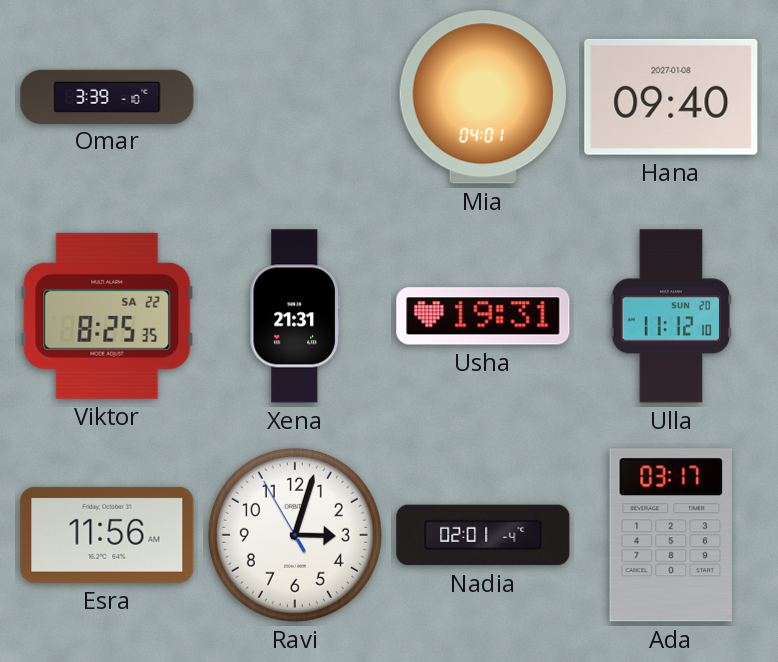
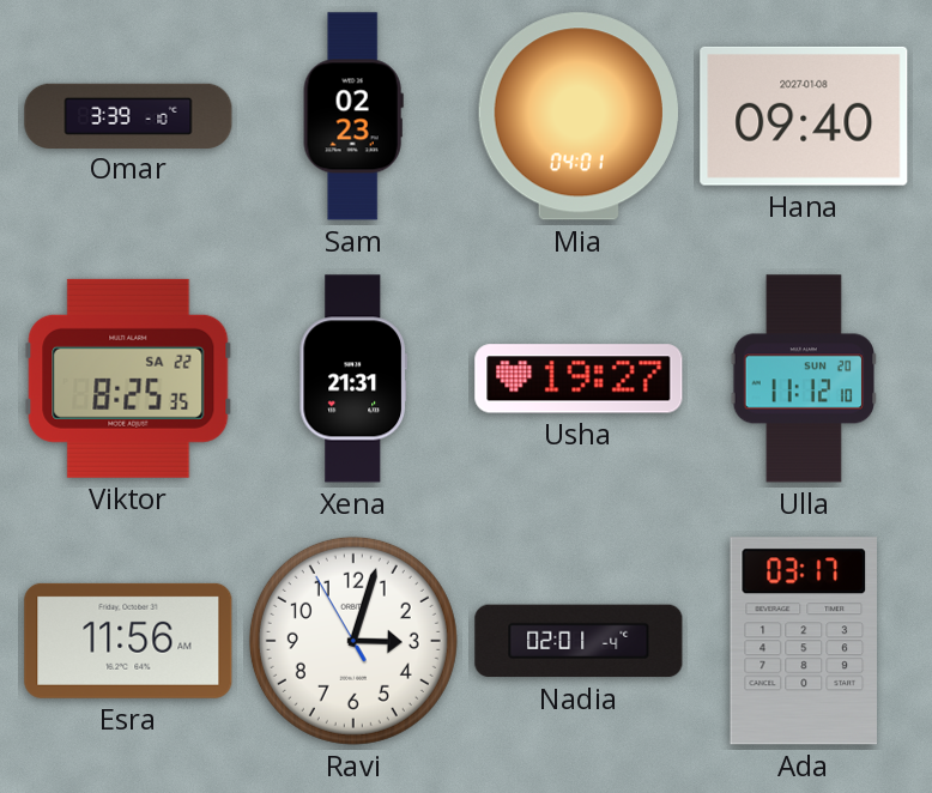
Sam: none -> 02:23 (353, 116)
Usha: 19:31 -> 19:27 (579, 379)
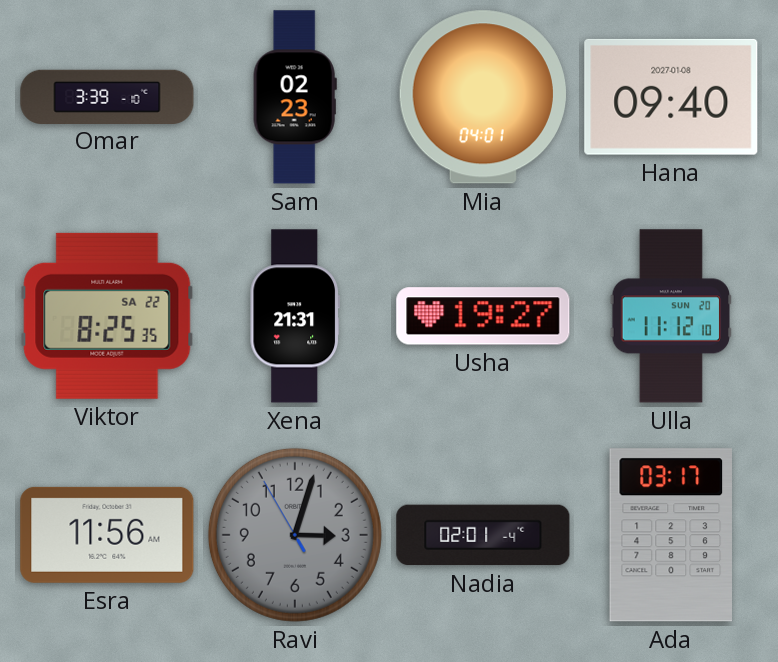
Ravi dial: white -> grey (295, 535)
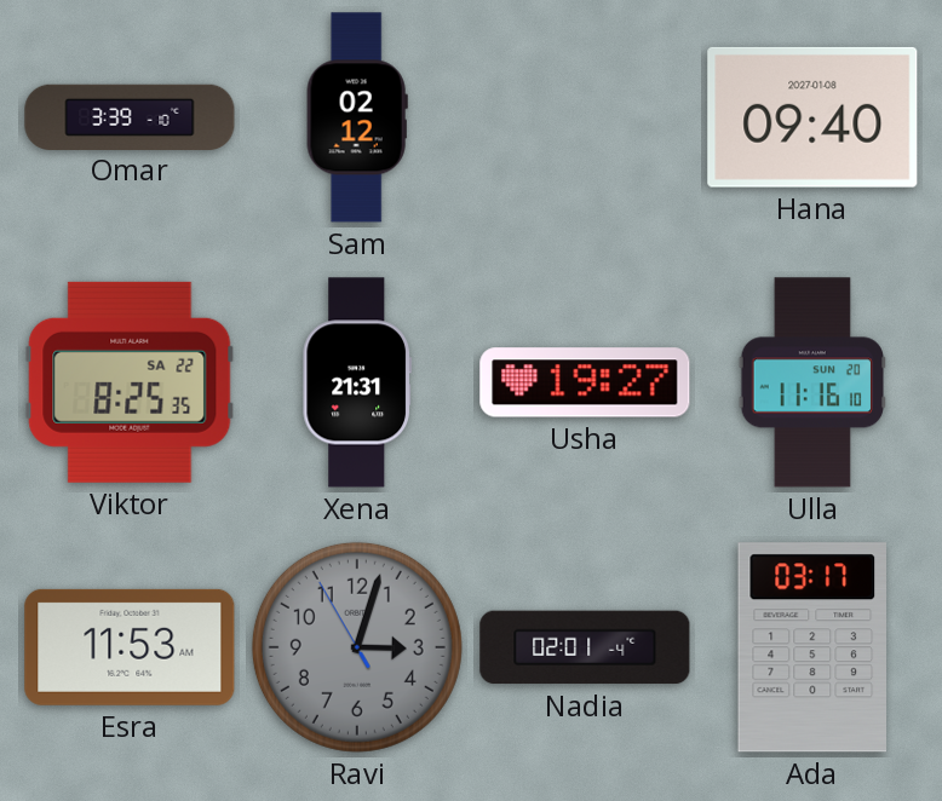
Sam: 02:23 -> 02:12 (357, 117)
Mia: 04:01 -> none (483, 97)
Ulla: 11:12 -> 11:16 (811, 382)
Esra: 11:56 -> 11:53 (130, 647)
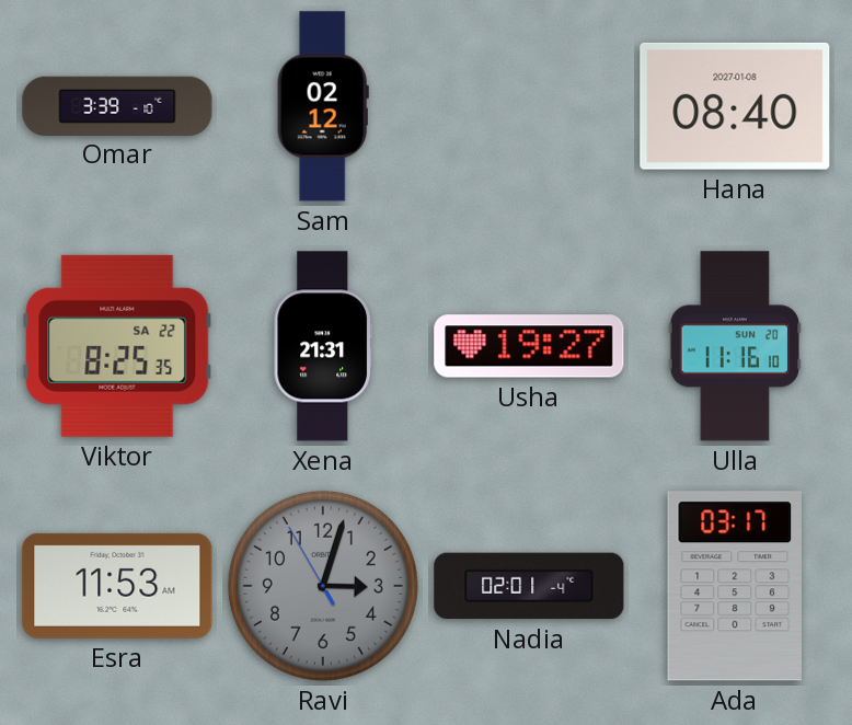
Hana: 09:40 -> 08:40 (735, 106)
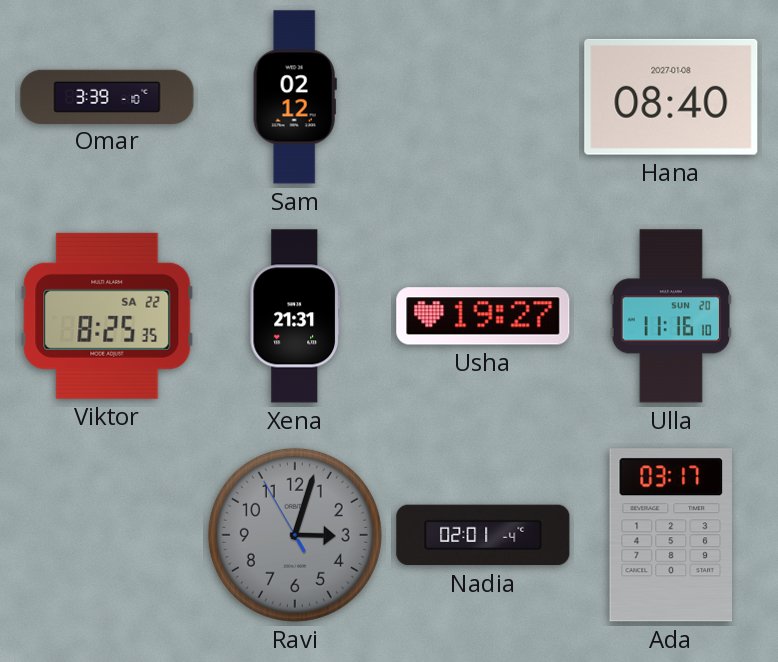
Esra: 11:53 -> none (117, 586)
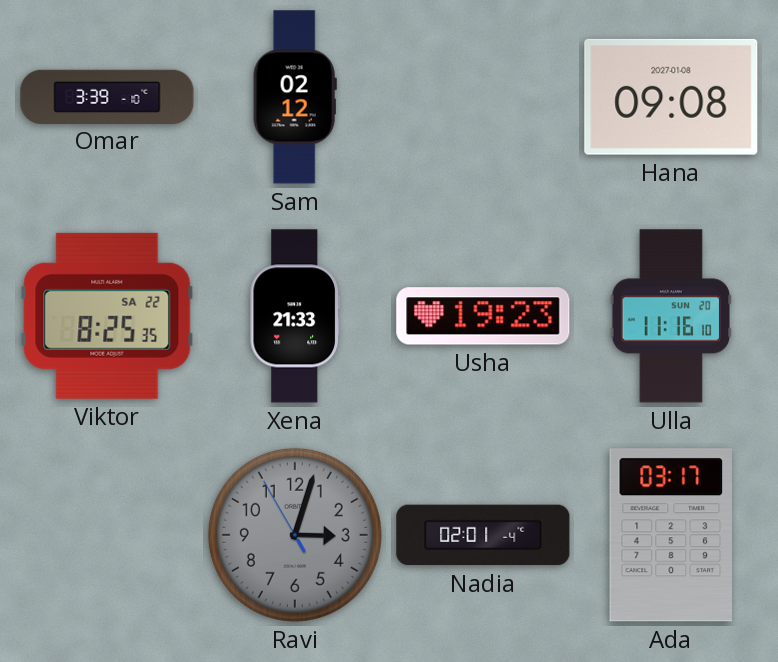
Hana: 08:40 -> 09:08 (671, 97)
Xena: 21:31 -> 21:33 (295, 316)
Usha: 19:27 -> 19:23 (483, 316)
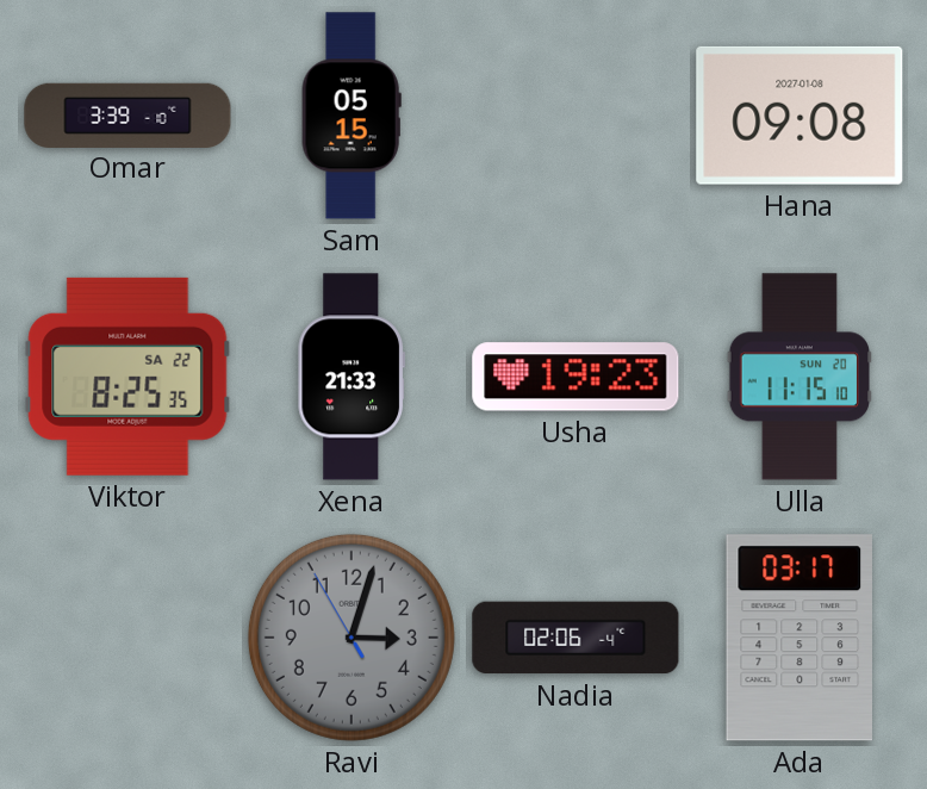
Sam: 02:12 -> 05:15 (351, 116)
Ulla: 11:16 -> 11:15 (798, 377)
Nadia: 02:01 -> 02:06 (576, 638)
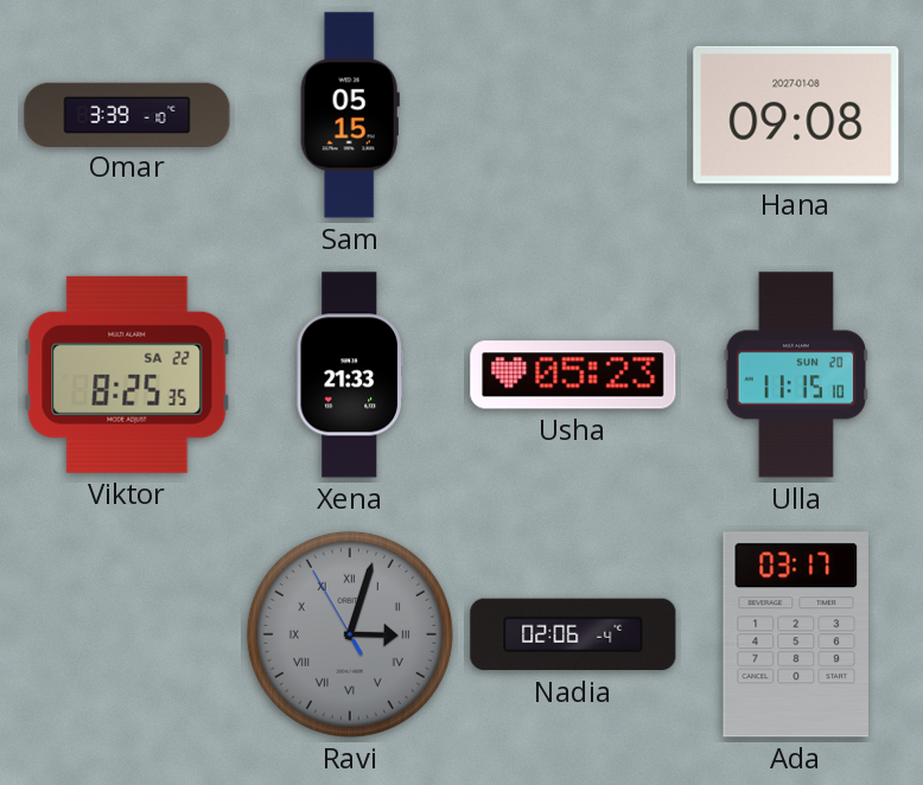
Usha: 19:23 -> 05:23 (573, 375)
Ravi numerals: Arabic -> Roman (350, 634)
